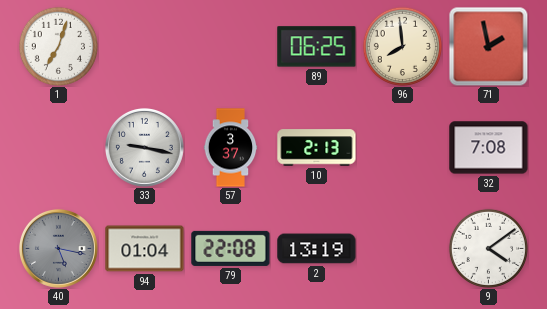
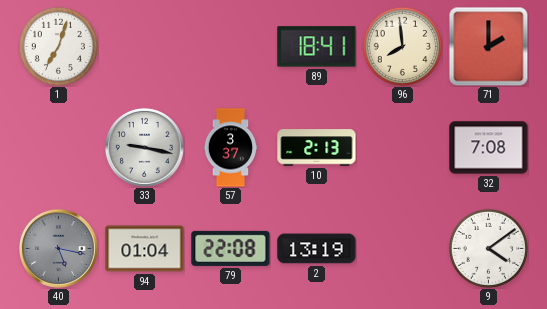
89: 06:25 -> 18:41 (317, 47)
71: 1:58 -> 2:00 (488, 46)
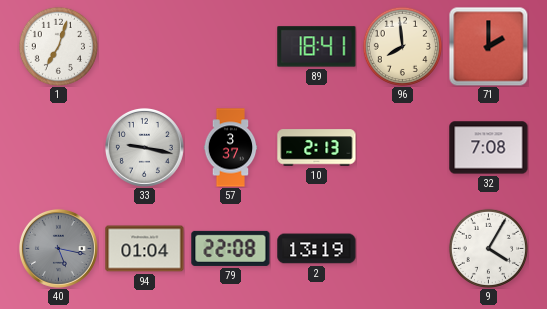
9: 4:09 -> 4:05 (488, 248)
